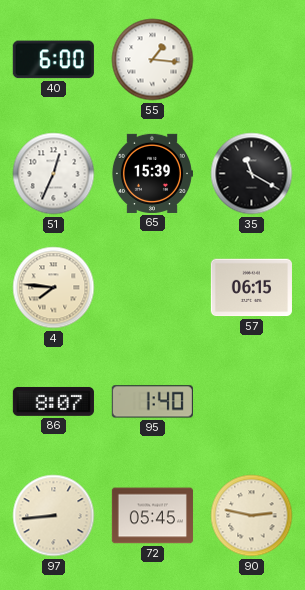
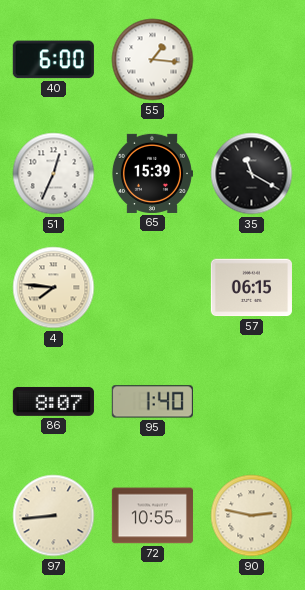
72: 05:45 -> 10:55 (152, 516)
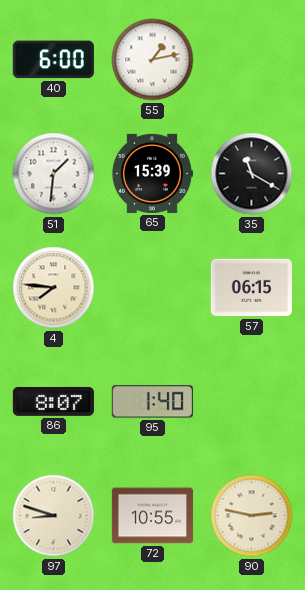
55: 1:16 -> 1:13 (153, 60)
51: 12:34 -> 1:31 (54, 174)
97: 8:44 -> 8:48 (54, 516)
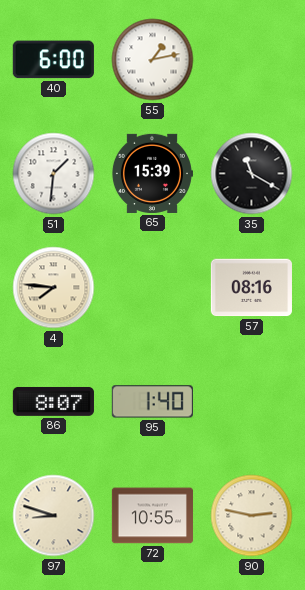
57: 06:15 -> 08:16 (251, 288)
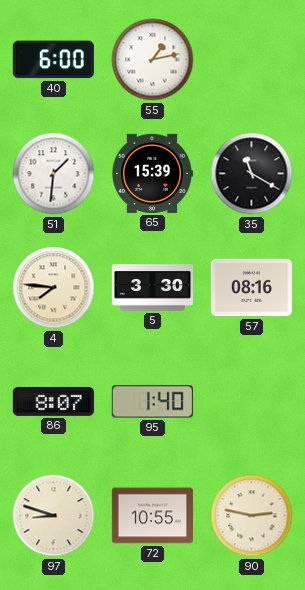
5: none -> 3:30 (152, 288)
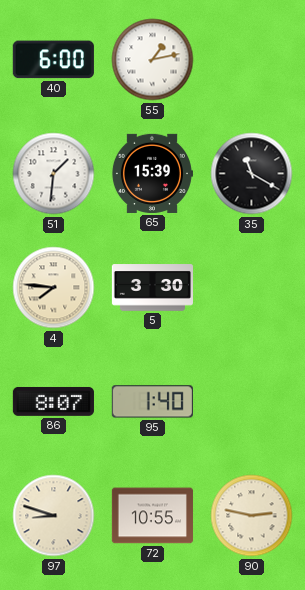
57: 08:16 -> none (251, 288)
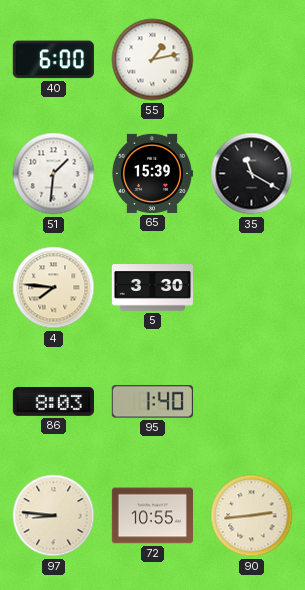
86: 8:07 -> 8:03 (53, 401)
97: 8:48 -> 8:46 (54, 516)
90: 2:47 -> 2:44 (252, 516)
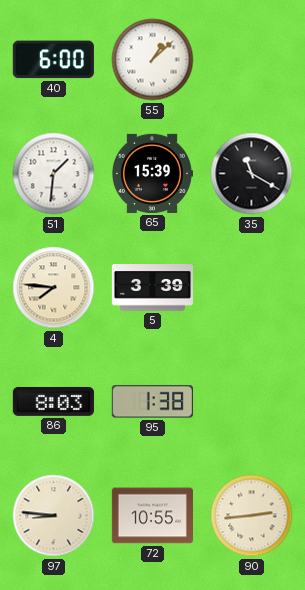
55: 1:13 -> 1:08 (153, 60)
5: 3:30 -> 3:39 (152, 288)
95: 1:40 -> 1:38 (152, 402)
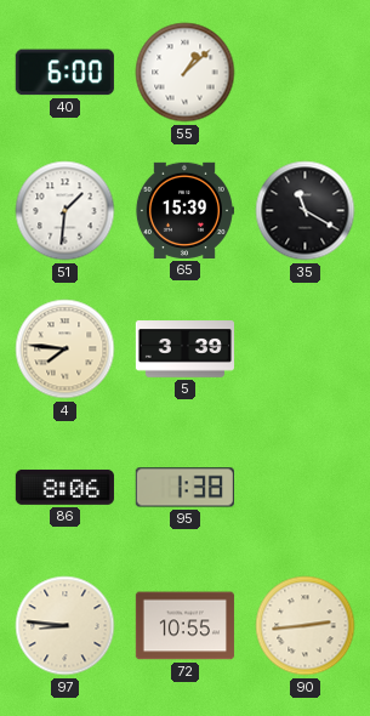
86: 8:03 -> 8:06 (64, 487)
